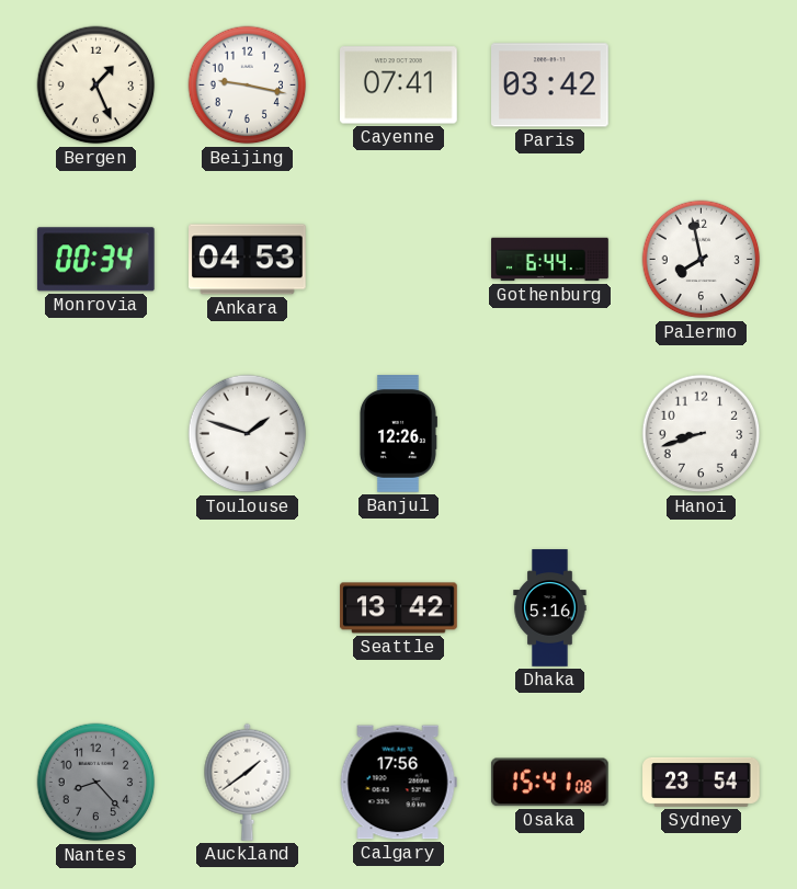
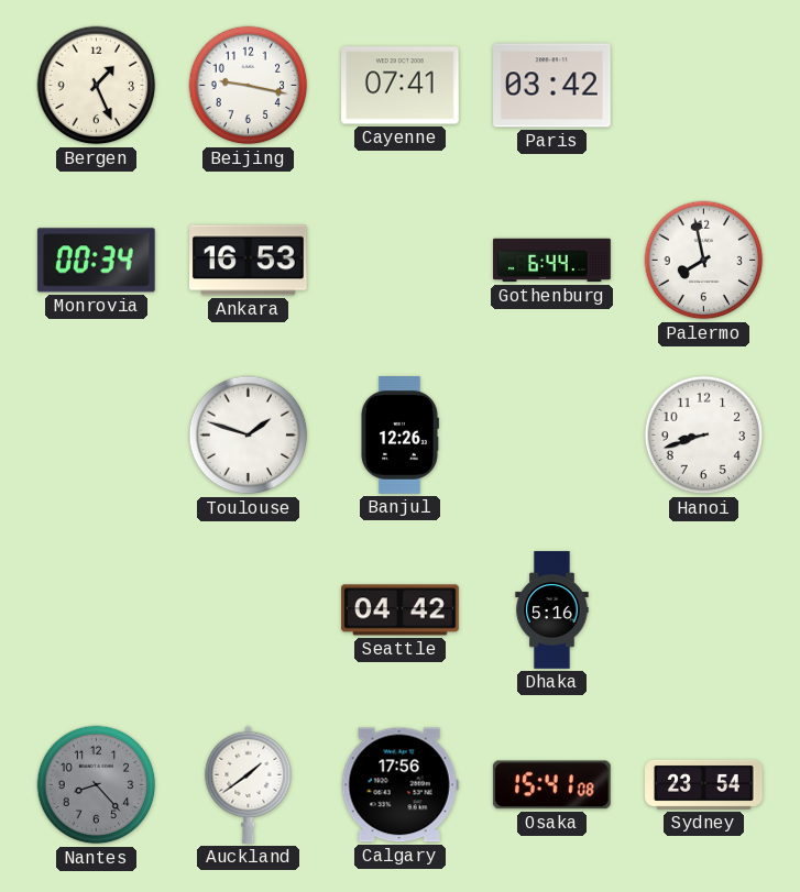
Ankara: 04:53 -> 16:53 (249, 261)
Seattle: 13:42 -> 04:42 (401, 610)
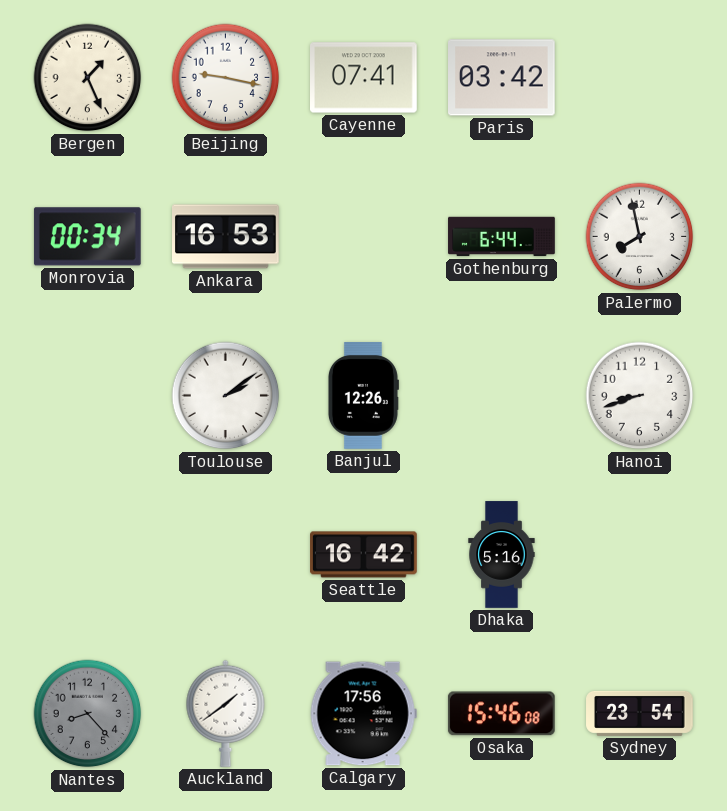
Toulouse: 1:48 -> 2:09 (226, 396)
Seattle: 04:42 -> 16:42 (364, 555)
Osaka: 15:41 -> 15:46 (501, 714)
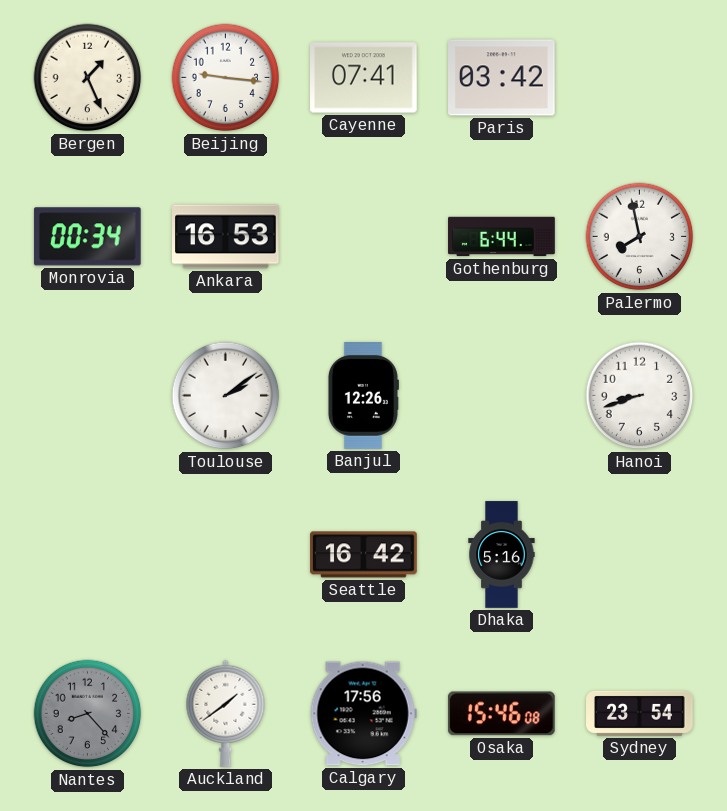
Beijing: 9:17 -> 9:16 (226, 78)
